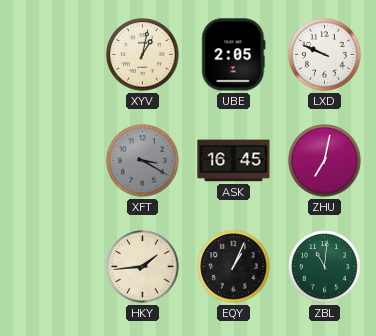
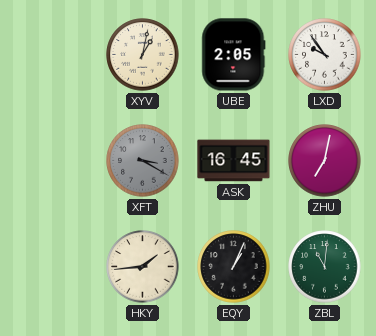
LXD: 9:49 -> 9:54 (325, 55)
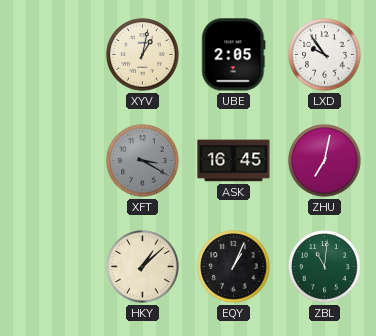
HKY: 1:44 -> 1:08 (143, 267)
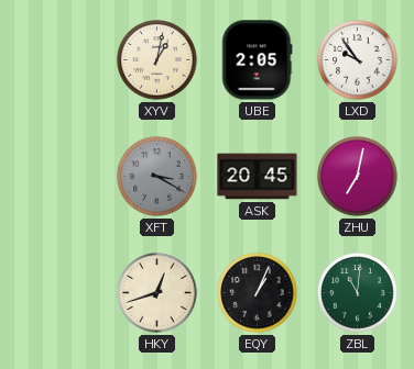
ASK: 16:45 -> 20:45 (258, 177)
HKY: 1:08 -> 12:42 (157, 293)
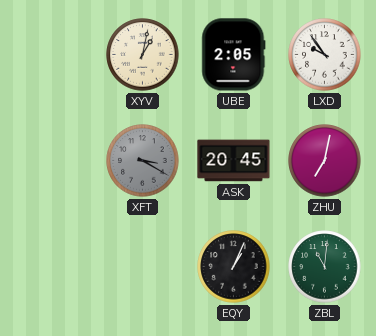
HKY: 12:42 -> none (157, 293)
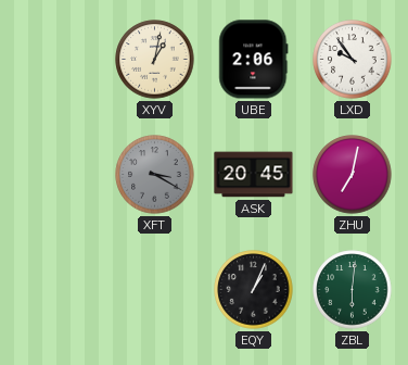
UBE: 2:05 -> 2:06 (254, 60)
ZBL: 11:01 -> 6:01 (353, 290)
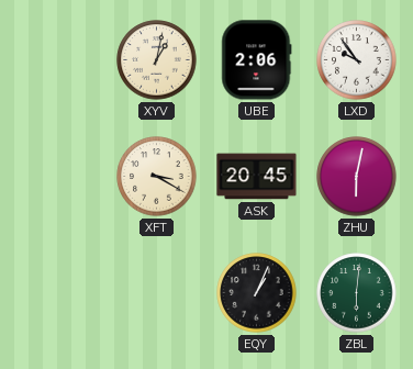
XFT dial: grey -> cream (157, 177)
ZHU: 7:02 -> 6:02 (357, 177)
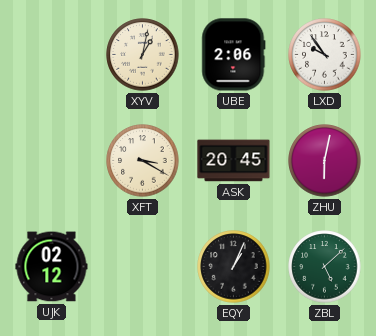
UJK: none -> 02:12 (52, 267)
ZBL: 6:01 -> 5:08 (325, 267)
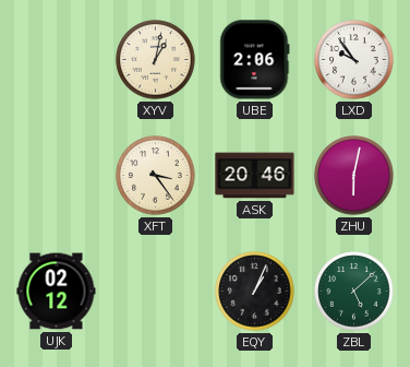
XFT: 3:20 -> 3:24 (156, 176)
ASK: 20:45 -> 20:46 (255, 176)
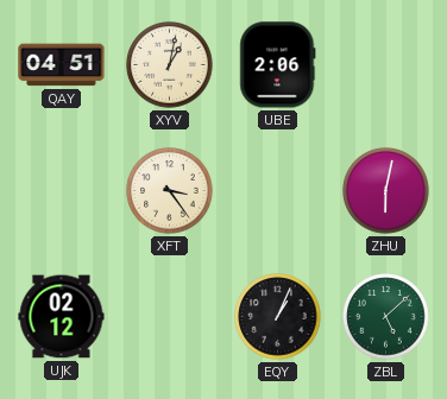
QAY: none -> 04:51 (62, 65)
LXD: 9:54 -> none (354, 60)
ASK: 20:46 -> none (255, 176)
